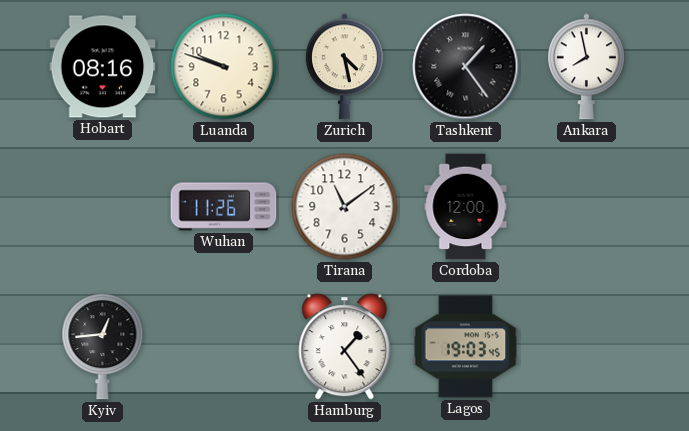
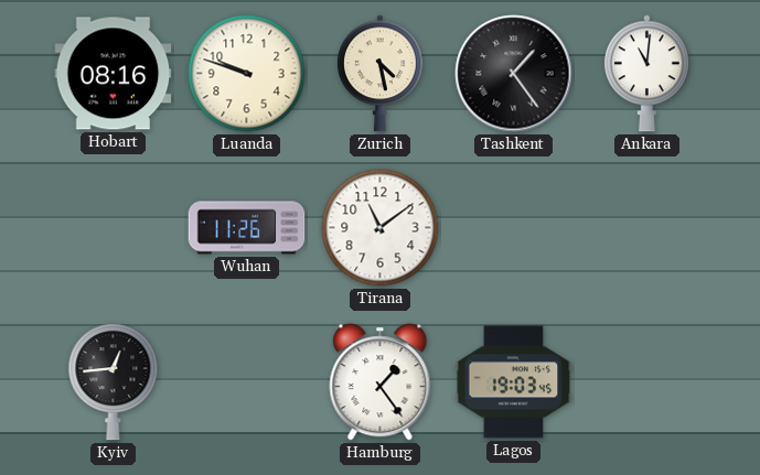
Ankara: 7:58 -> 11:01 (647, 74)
Cordoba: 12:00 -> none (466, 207)
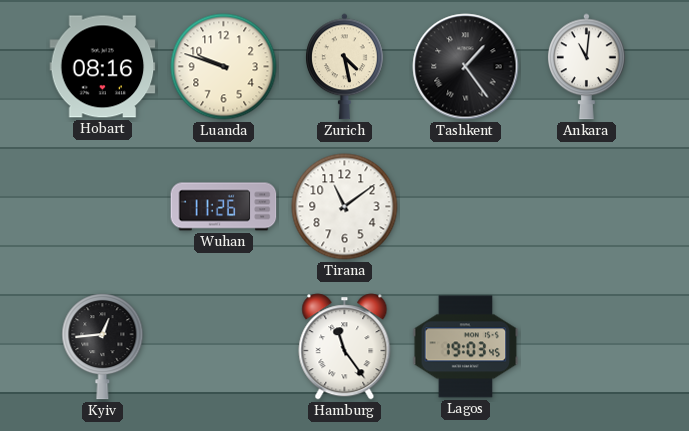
Hamburg: 1:24 -> 11:24 (345, 347)
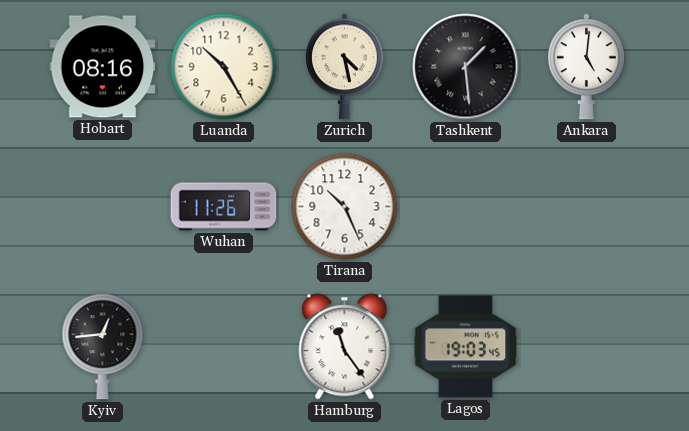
Luanda: 9:48 -> 10:25 (224, 67)
Tashkent: 1:24 -> 1:29 (466, 67)
Ankara: 11:01 -> 5:01 (587, 67)
Tirana: 11:09 -> 10:26 (345, 207)
